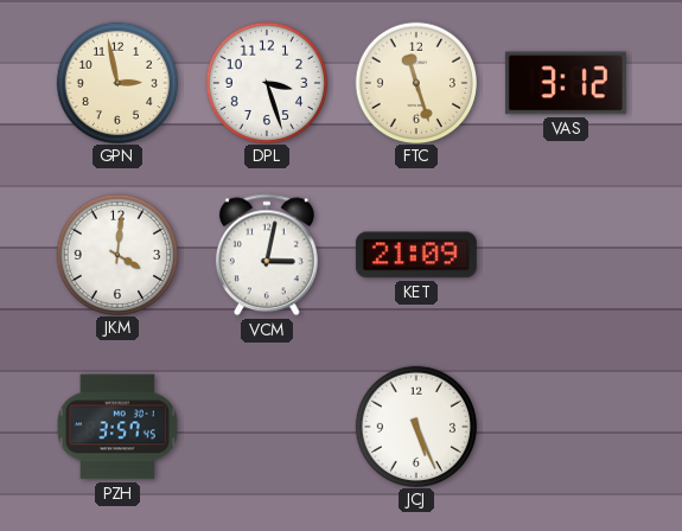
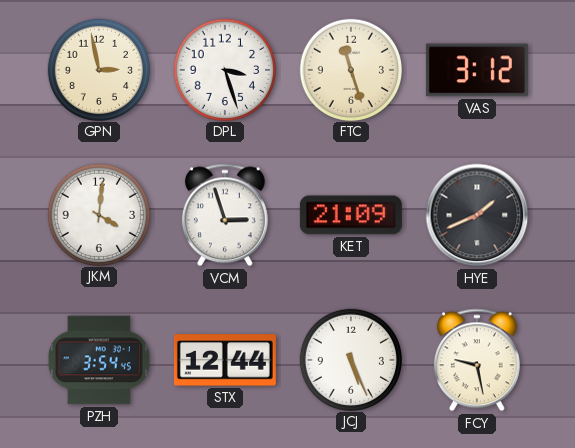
VCM: 3:02 -> 2:57 (225, 215)
HYE: none -> 1:41 (477, 215)
PZH: 3:57 -> 3:54 (99, 360)
STX: none -> 12:44 (225, 360)
FCY: none -> 9:28 (477, 360)
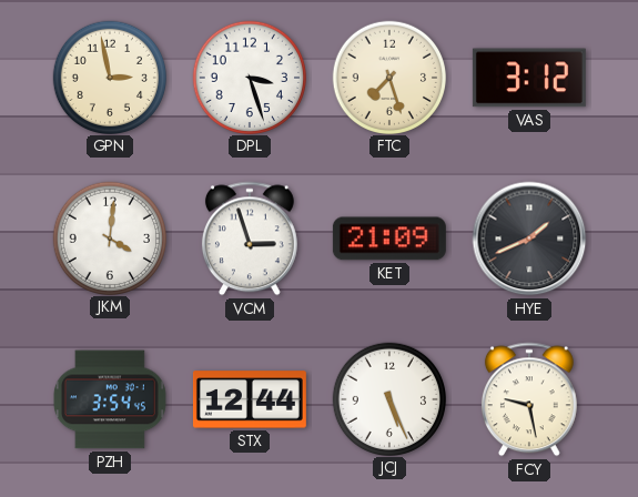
FTC: 11:27 -> 7:27 (388, 77)
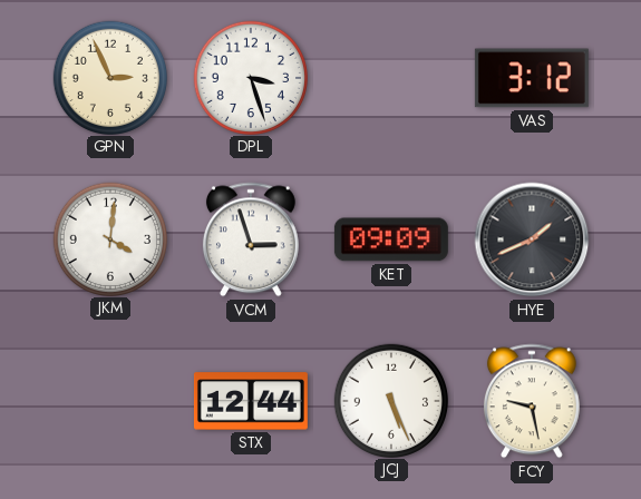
GPN: 2:58 -> 2:56 (109, 77)
FTC: 7:27 -> none (388, 77)
KET: 21:09 -> 09:09 (391, 239)
PZH: 3:54 -> none (110, 399)
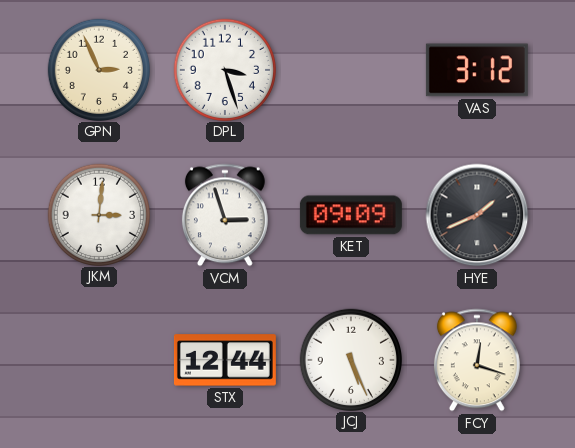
JKM: 4:01 -> 3:01 (98, 214)
FCY: 9:28 -> 12:18 (477, 360)
